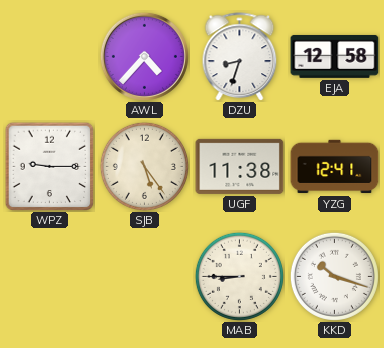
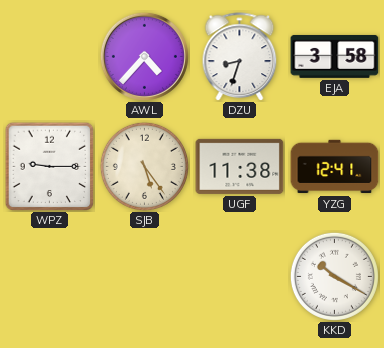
EJA: 12:58 -> 3:58 (335, 56)
MAB: 8:45 -> none (239, 276)
KKD: 10:18 -> 10:20 (334, 276)
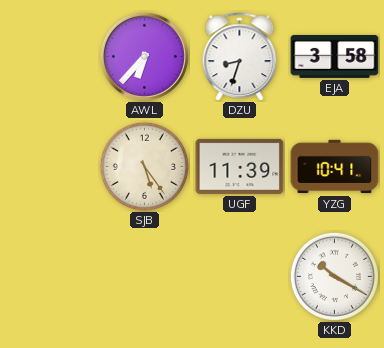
AWL: 4:37 -> 6:37 (144, 56)
WPZ: 9:15 -> none (49, 166)
UGF: 11:38 -> 11:39 (240, 166)
YZG: 12:41 -> 10:41 (335, 167)
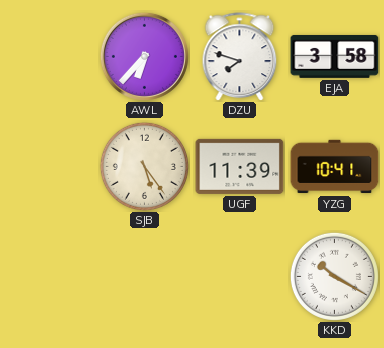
DZU: 8:33 -> 7:48 (240, 57)
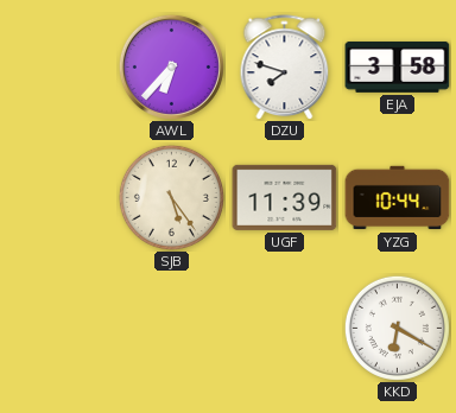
YZG: 10:41 -> 10:44 (398, 198)
KKD: 10:20 -> 6:20 (397, 328)
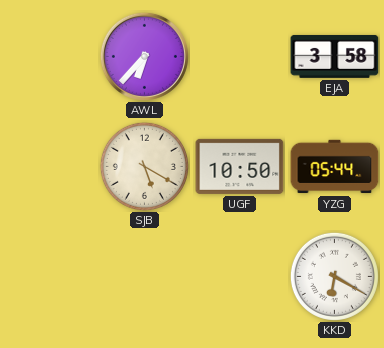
DZU: 7:48 -> none (285, 68)
SJB: 5:24 -> 5:20 (144, 166)
UGF: 11:39 -> 10:50 (240, 166)
YZG: 10:44 -> 05:44 (335, 167)
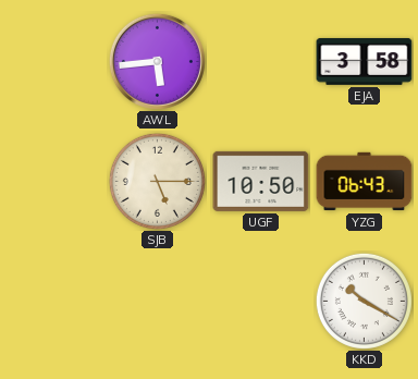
AWL: 6:37 -> 5:44 (157, 61)
SJB: 5:20 -> 5:15 (157, 181)
YZG: 05:44 -> 06:43 (365, 182)
KKD: 6:20 -> 10:20 (364, 301)
